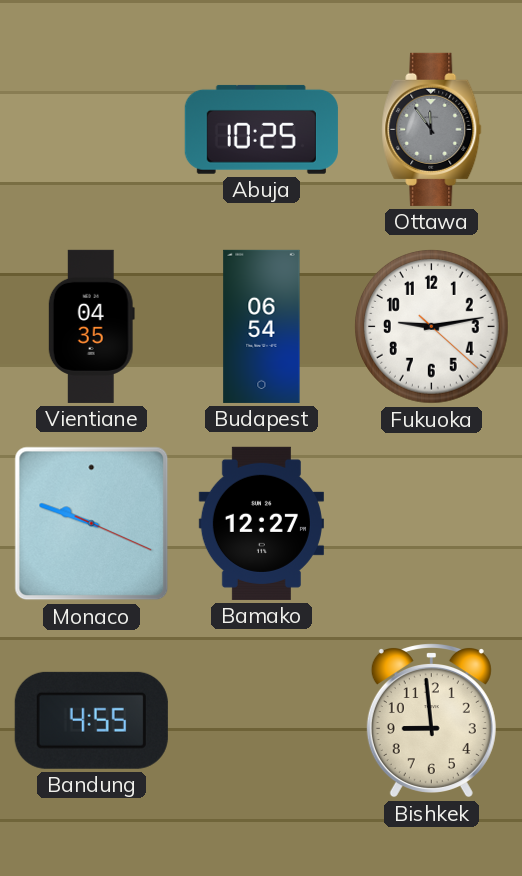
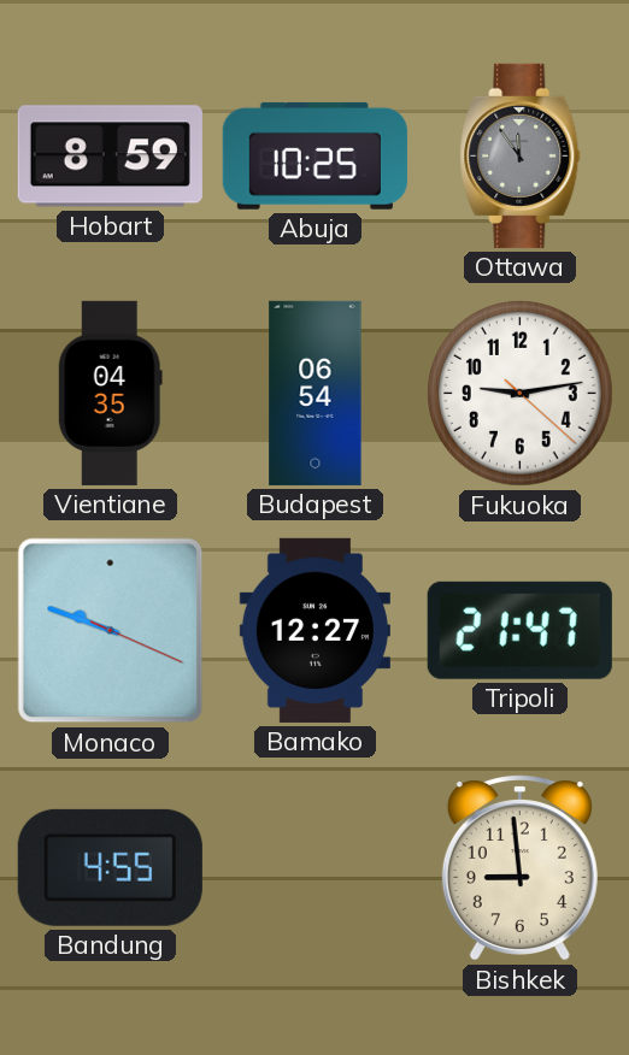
Hobart: none -> 8:59 (110, 157)
Tripoli: none -> 21:47 (519, 630)
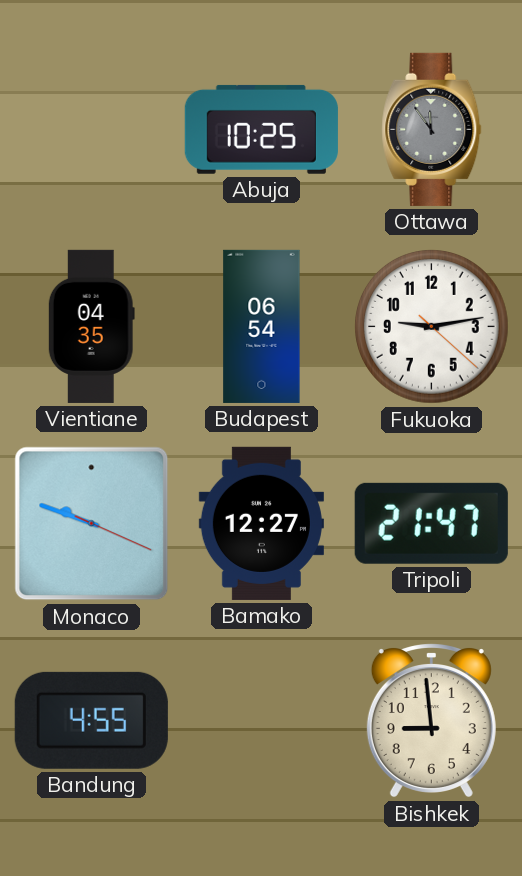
Hobart: 8:59 -> none (110, 157)
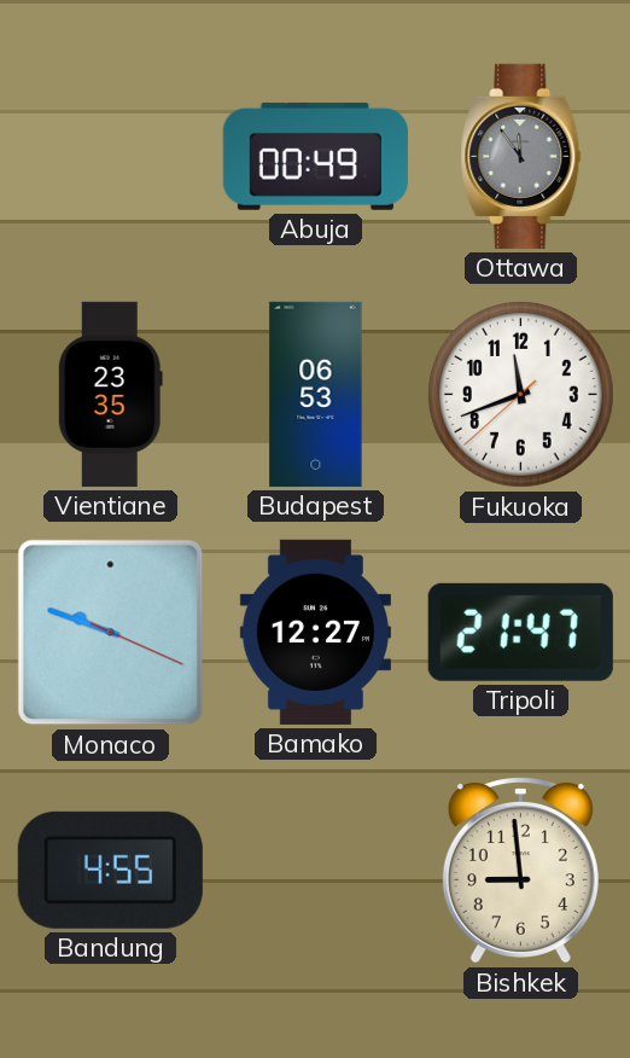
Abuja: 10:25 -> 00:49 (315, 156)
Vientiane: 04:35 -> 23:35 (110, 394)
Budapest: 06:54 -> 06:53 (316, 394)
Fukuoka: 9:13 -> 11:41 (521, 395)
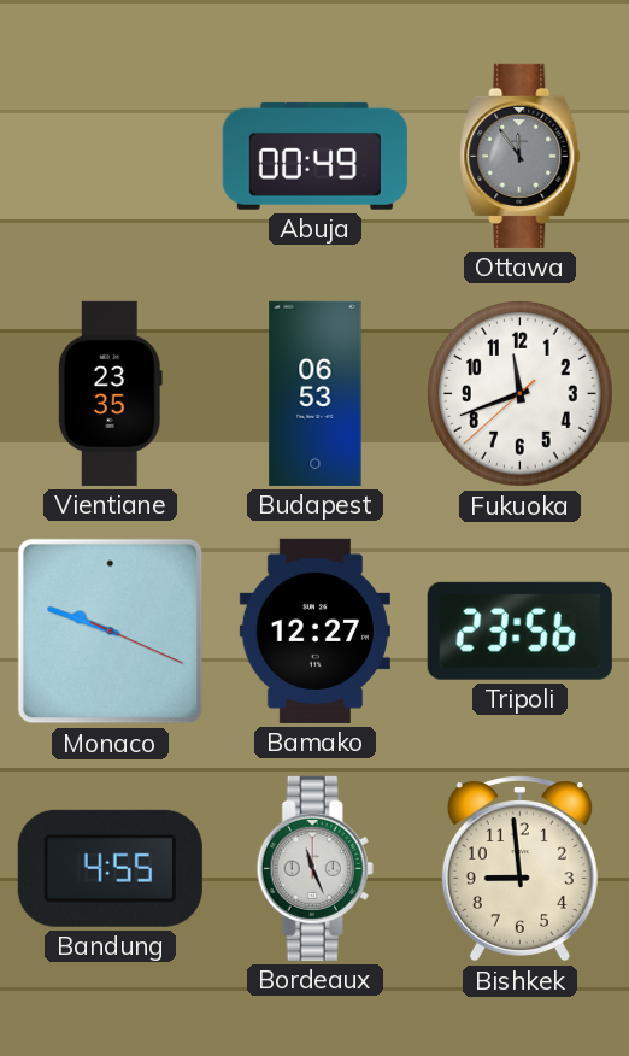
Tripoli: 21:47 -> 23:56 (519, 630)
Bordeaux: none -> 11:26 (314, 868)
